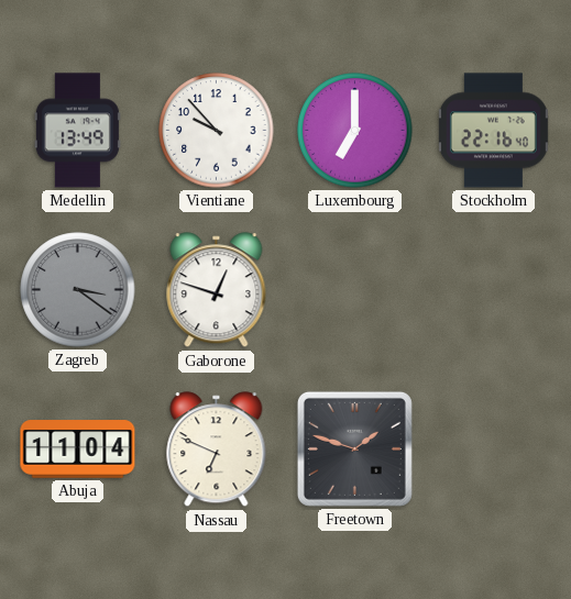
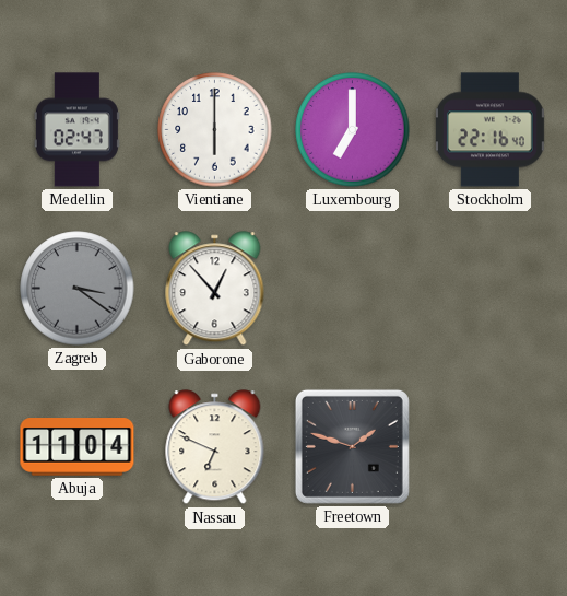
Medellin: 13:49 -> 02:47 (76, 130)
Vientiane: 9:53 -> 6:00 (215, 130)
Gaborone: 12:48 -> 12:53 (215, 289)
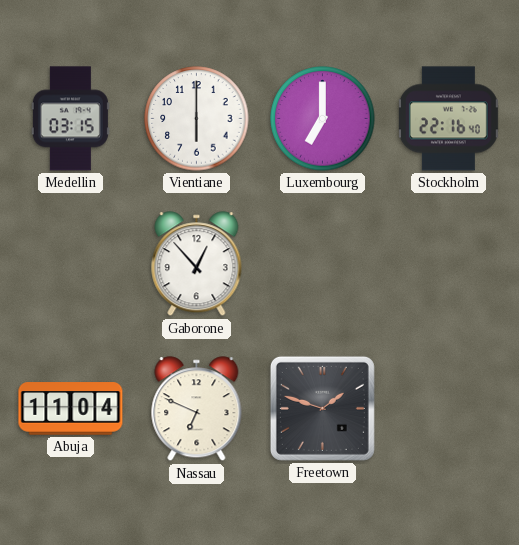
Medellin: 02:47 -> 03:15 (70, 119)
Zagreb: 3:21 -> none (78, 289)
